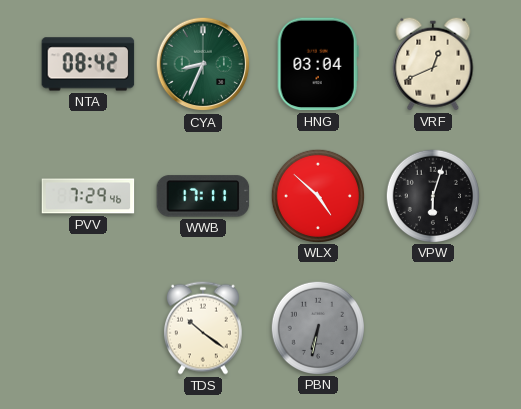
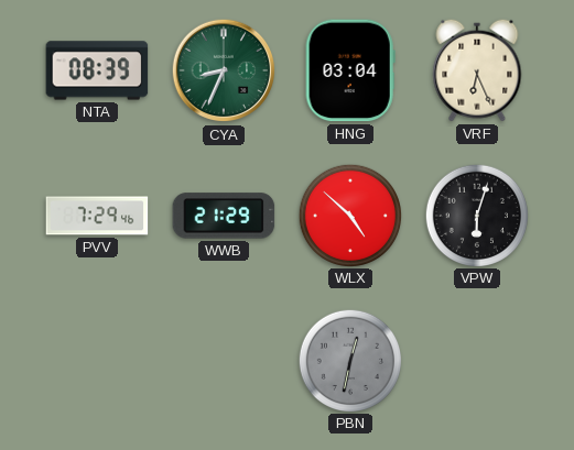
NTA: 08:42 -> 08:39 (97, 70)
VRF: 12:41 -> 6:26 (477, 70)
WWB: 17:11 -> 21:29 (224, 216)
TDS: 10:21 -> none (203, 328)
PBN: 6:32 -> 12:32 (349, 360)
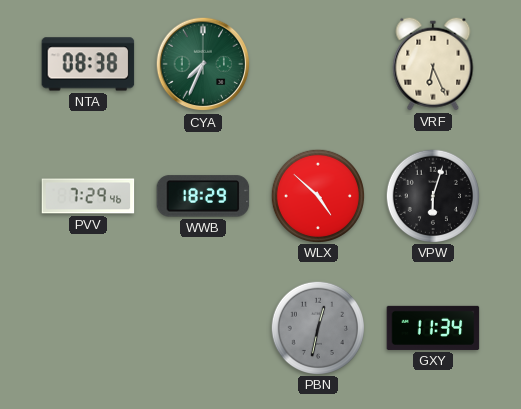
NTA: 08:39 -> 08:38 (88, 64)
CYA: 8:34 -> 7:34 (203, 64)
HNG: 03:04 -> none (350, 70)
WWB: 21:29 -> 18:29 (203, 196)
GXY: none -> 11:34 (433, 328)
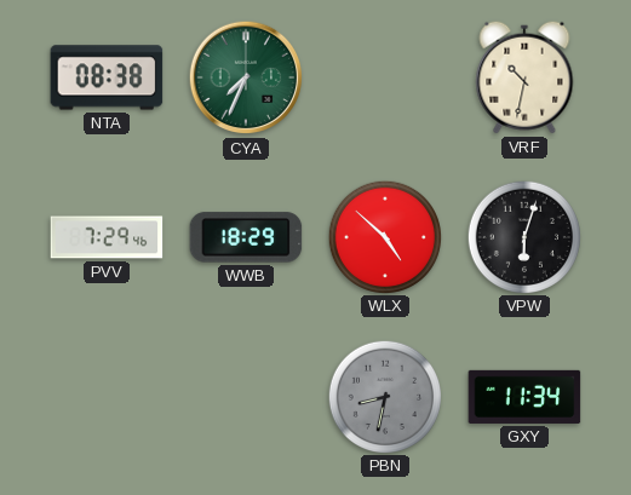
VRF: 6:26 -> 10:32 (524, 77)
PBN: 12:32 -> 8:32 (384, 396)
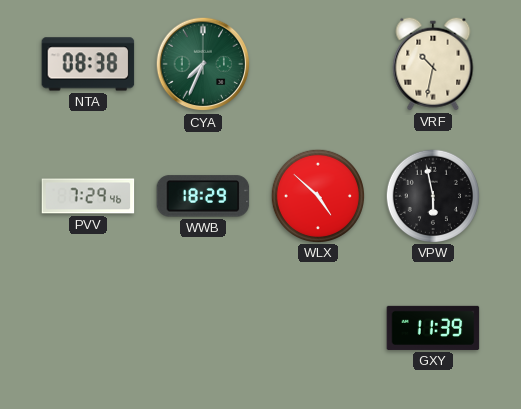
VPW: 6:03 -> 5:58 (432, 195)
PBN: 8:32 -> none (384, 396)
GXY: 11:34 -> 11:39 (433, 328)
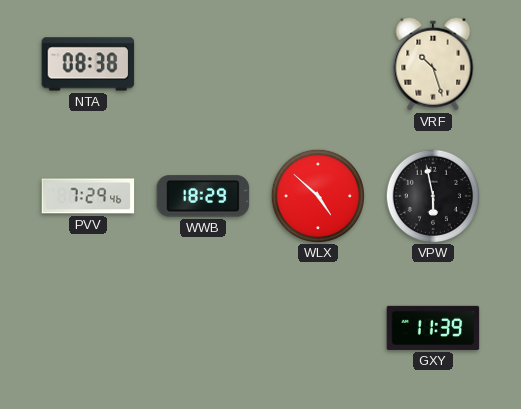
CYA: 7:34 -> none (203, 64)
VRF: 10:32 -> 10:27 (433, 64)
